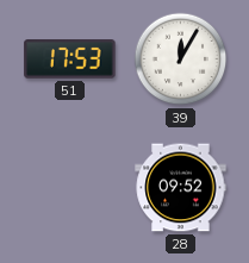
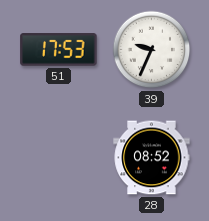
39: 12:05 -> 9:34 (152, 50)
28: 09:52 -> 08:52 (152, 158)
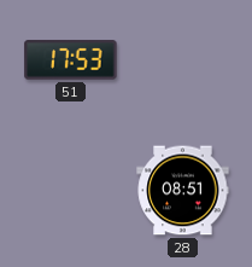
39: 9:34 -> none (152, 50)
28: 08:52 -> 08:51 (183, 191)
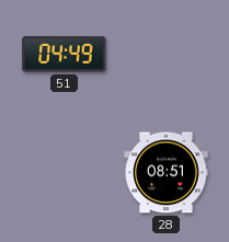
51: 17:53 -> 04:49 (65, 55)
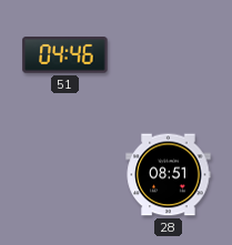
51: 04:49 -> 04:46 (65, 55)
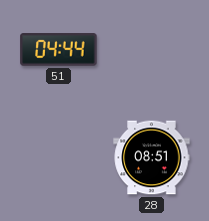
51: 04:46 -> 04:44 (59, 50)
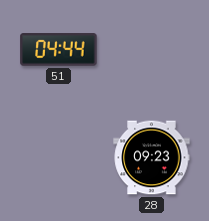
28: 08:51 -> 09:23 (152, 158)
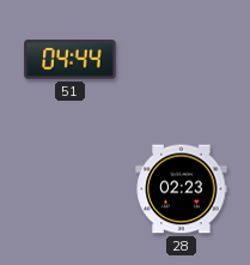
28: 09:23 -> 02:23 (182, 189)
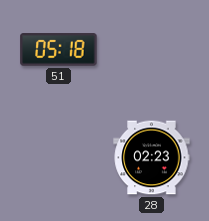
51: 04:44 -> 05:18 (59, 50)
